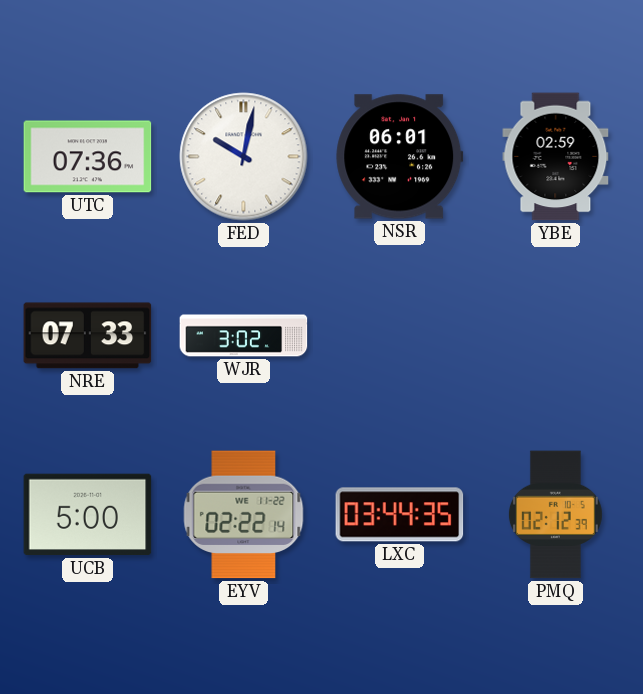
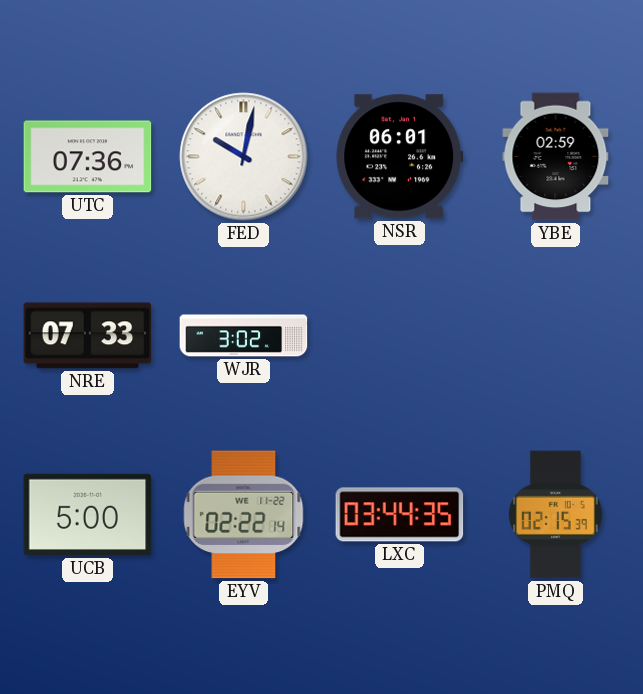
PMQ: 02:12 -> 02:15 (555, 515)
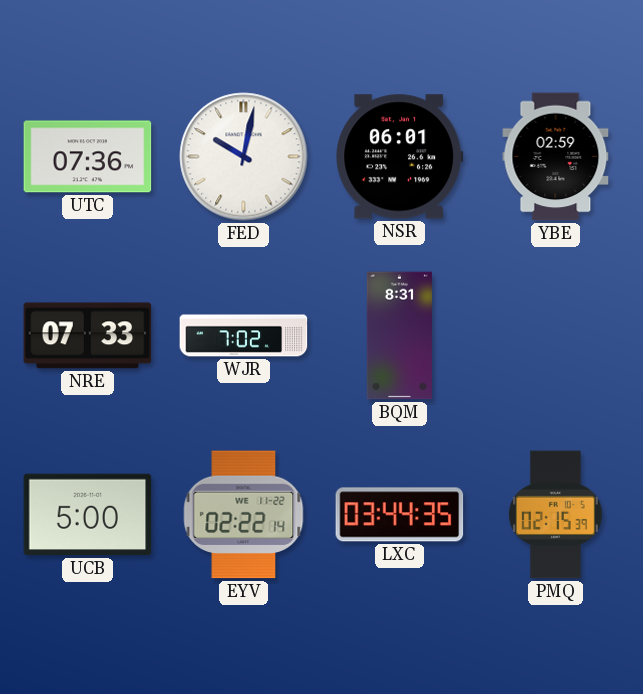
WJR: 3:02 -> 7:02 (244, 336)
BQM: none -> 8:31 (399, 336)
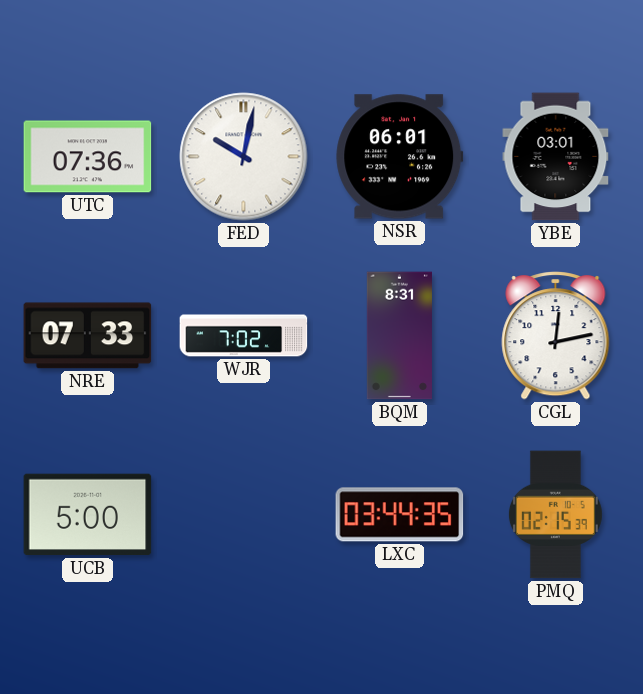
YBE: 02:59 -> 03:01 (556, 157)
CGL: none -> 12:13 (556, 336)
EYV: 02:22 -> none (244, 515)
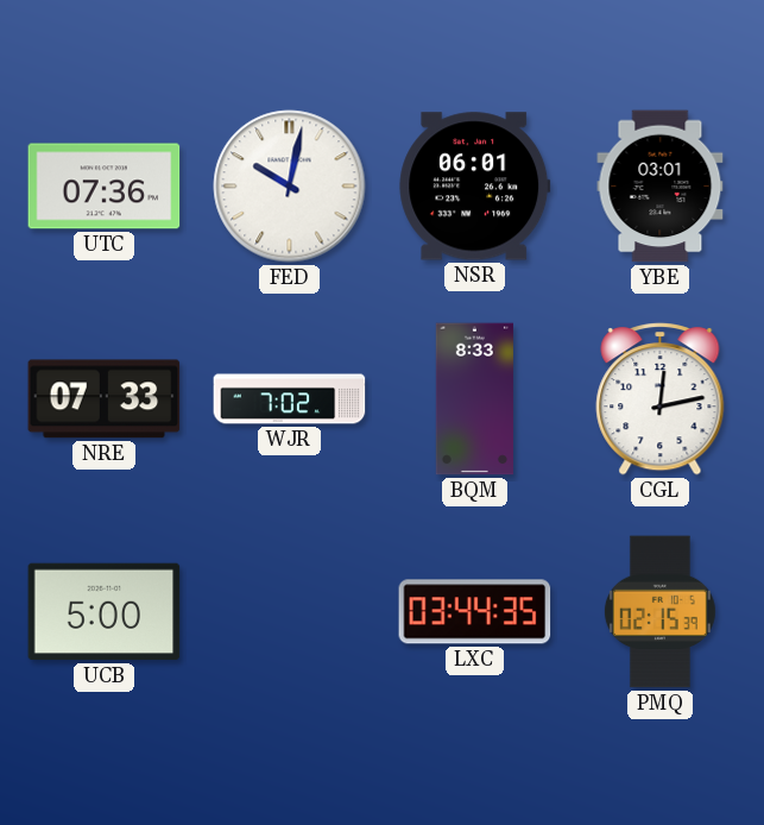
BQM: 8:31 -> 8:33 (474, 399)
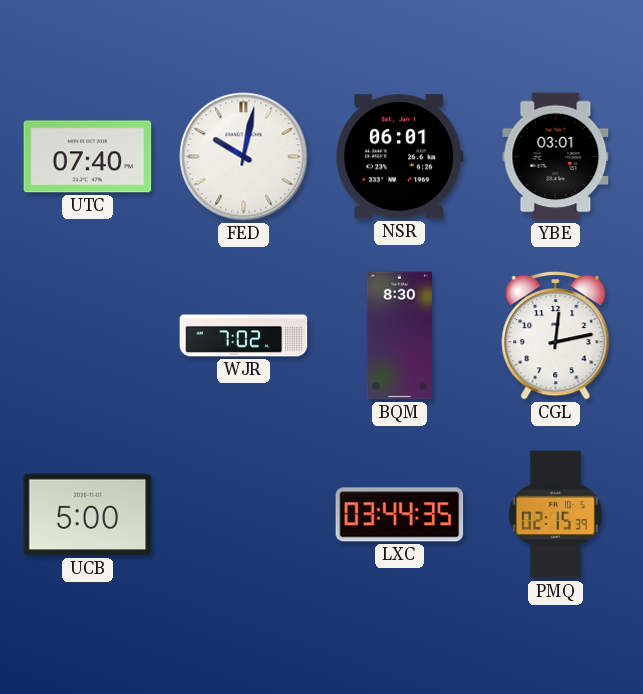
UTC: 07:36 -> 07:40 (88, 157)
NRE: 07:33 -> none (105, 399)
BQM: 8:33 -> 8:30 (399, 336)
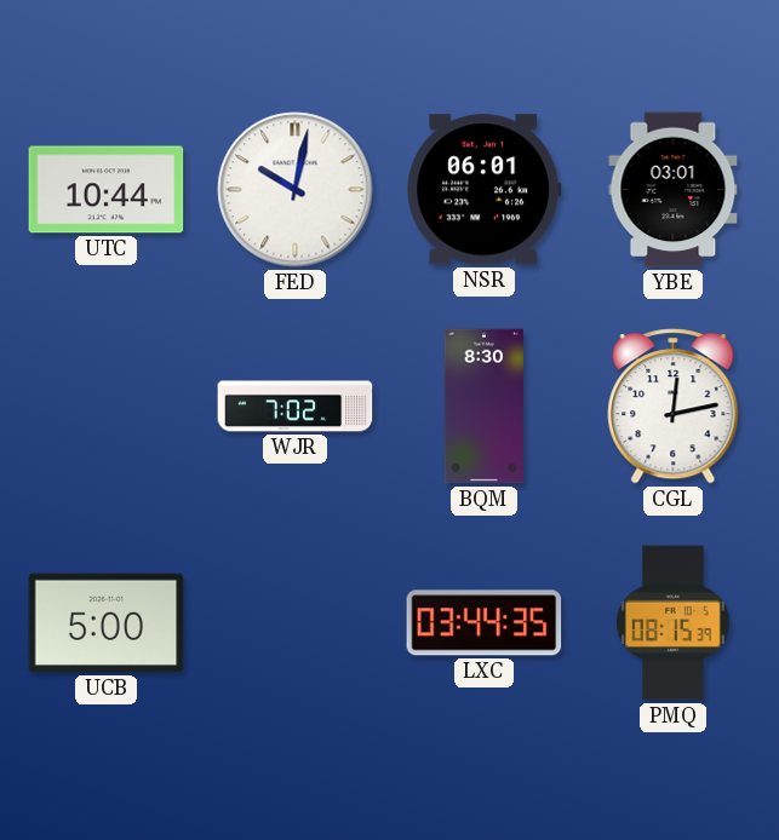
UTC: 07:40 -> 10:44 (107, 190)
PMQ: 02:15 -> 08:15 (672, 623)
